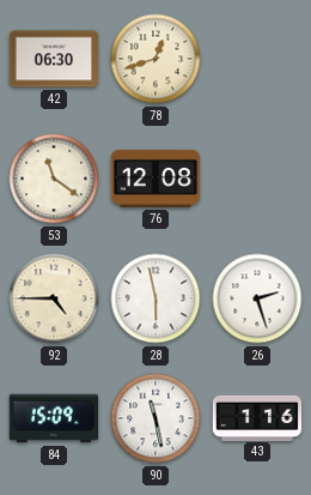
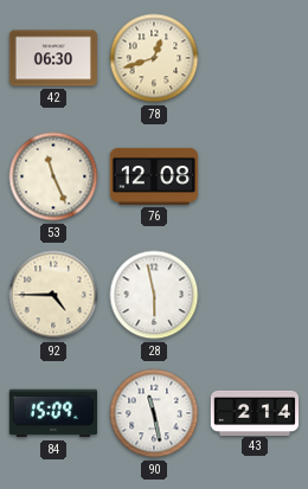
53: 11:21 -> 11:26 (53, 176)
26: 2:27 -> none (257, 298)
43: 1:16 -> 2:14 (255, 412)
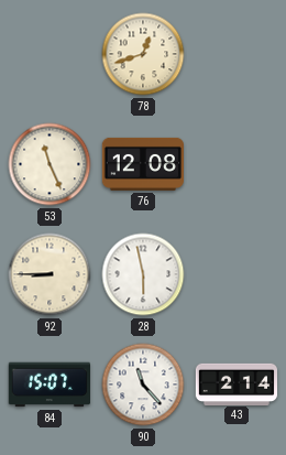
42: 06:30 -> none (52, 58)
92: 4:45 -> 8:45 (50, 274)
84: 15:09 -> 15:07 (48, 384)
90: 11:28 -> 11:23 (143, 384)
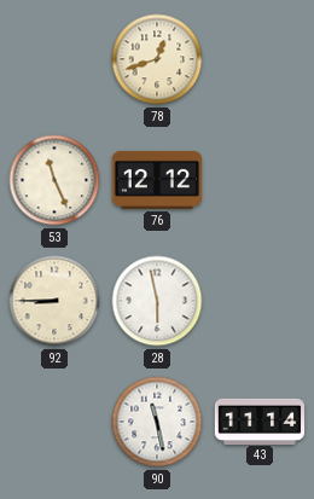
76: 12:08 -> 12:12 (156, 180)
84: 15:07 -> none (48, 384)
90: 11:23 -> 11:28 (157, 422)
43: 2:14 -> 11:14 (260, 420)
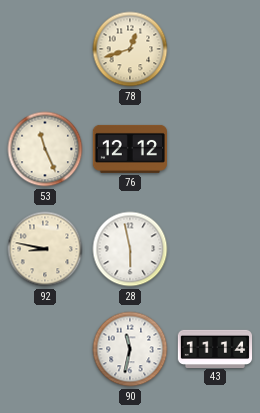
92: 8:45 -> 8:47 (45, 249)
90: 11:28 -> 11:32 (130, 349)
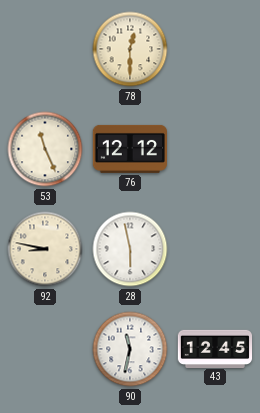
78: 12:42 -> 12:30 (130, 49)
43: 11:14 -> 12:45 (215, 348)
